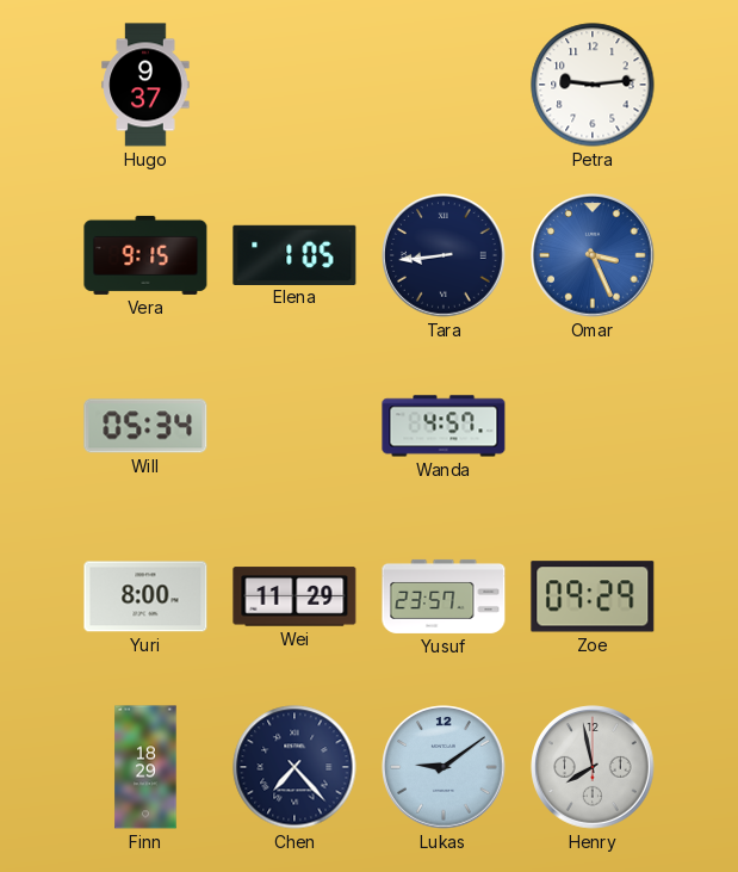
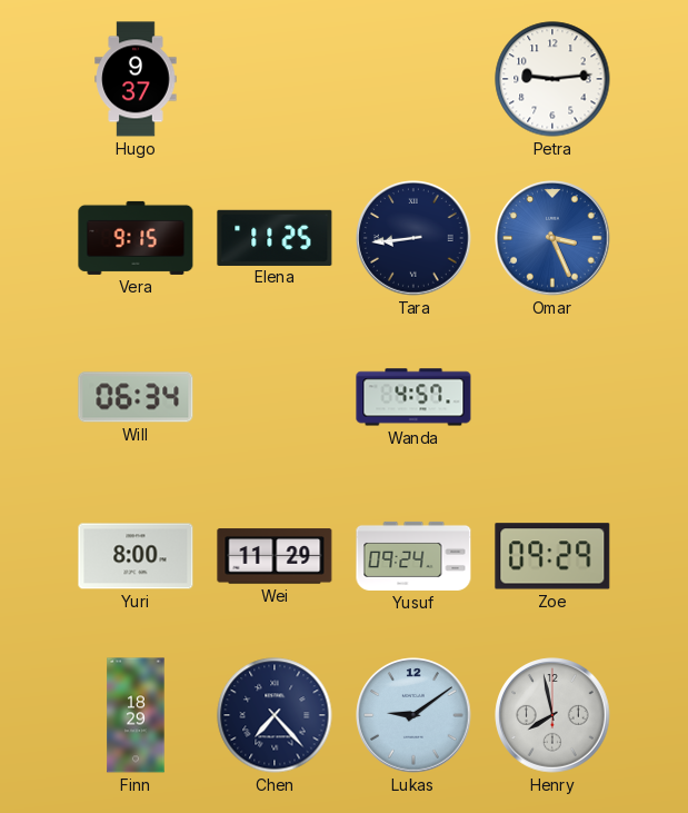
Elena: 1:05 -> 11:25 (275, 237)
Will: 05:34 -> 06:34 (136, 397)
Yusuf: 23:57 -> 09:24 (413, 556)
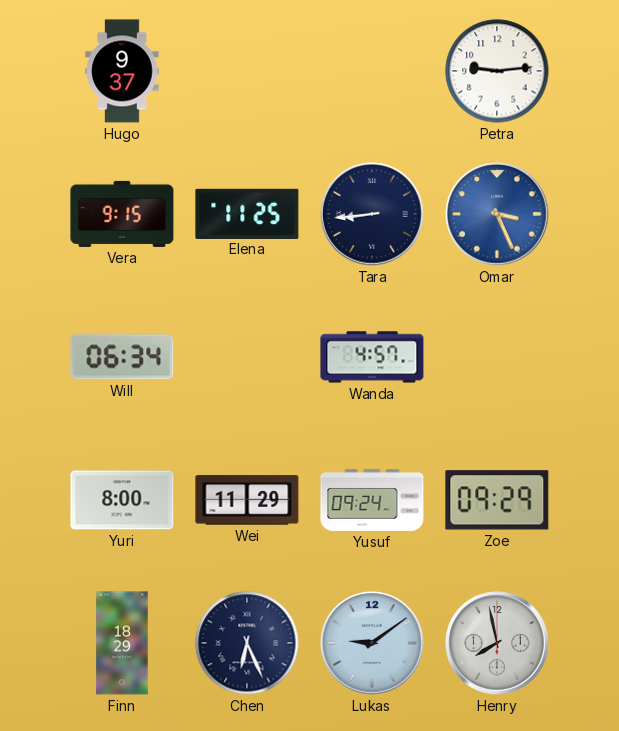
Chen: 7:23 -> 6:26 (247, 643)
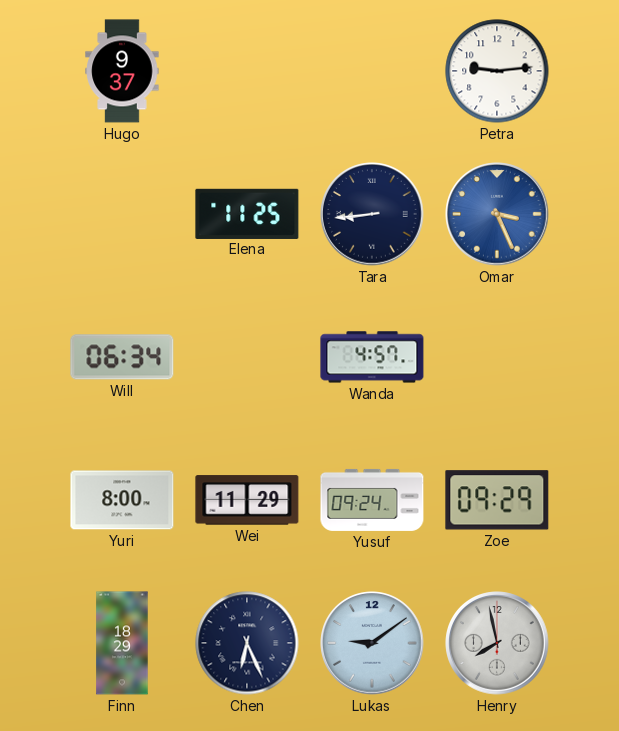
Vera: 9:15 -> none (122, 214)
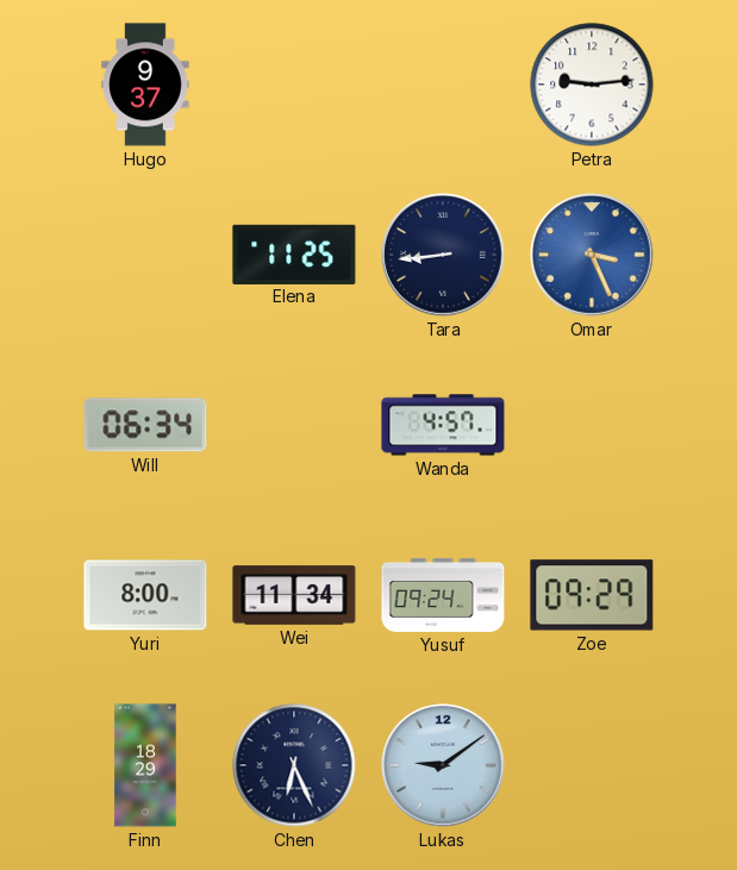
Wei: 11:29 -> 11:34 (294, 595)
Henry: 7:58 -> none (497, 643)
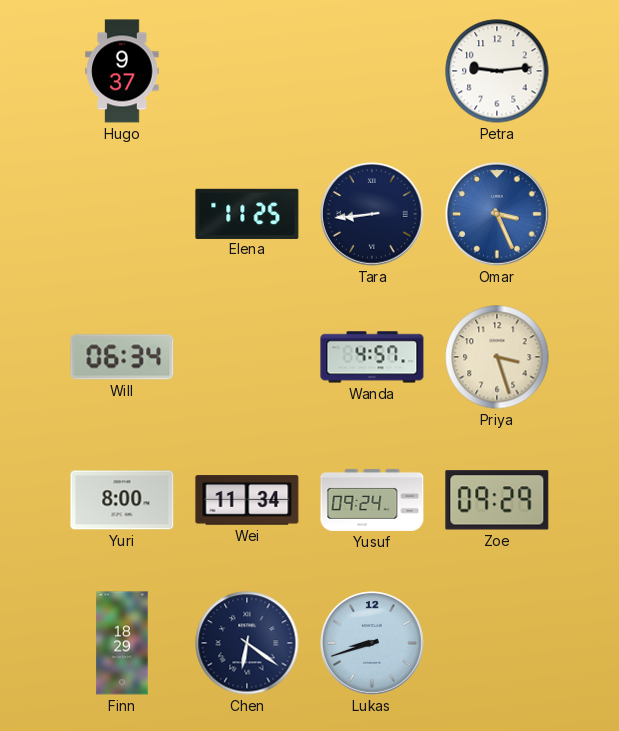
Priya: none -> 3:27 (497, 357)
Chen: 6:26 -> 6:21 (247, 643)
Lukas: 9:09 -> 8:42 (372, 643)
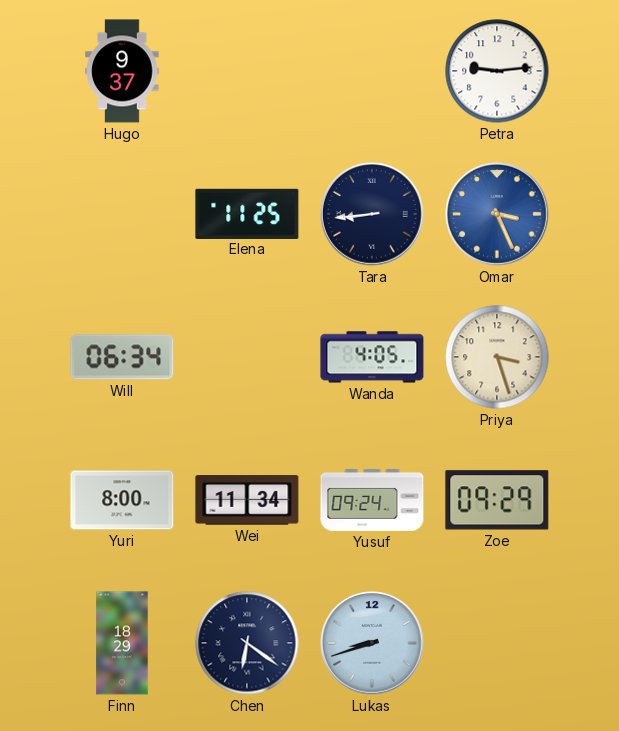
Wanda: 4:57 -> 4:05 (372, 357)
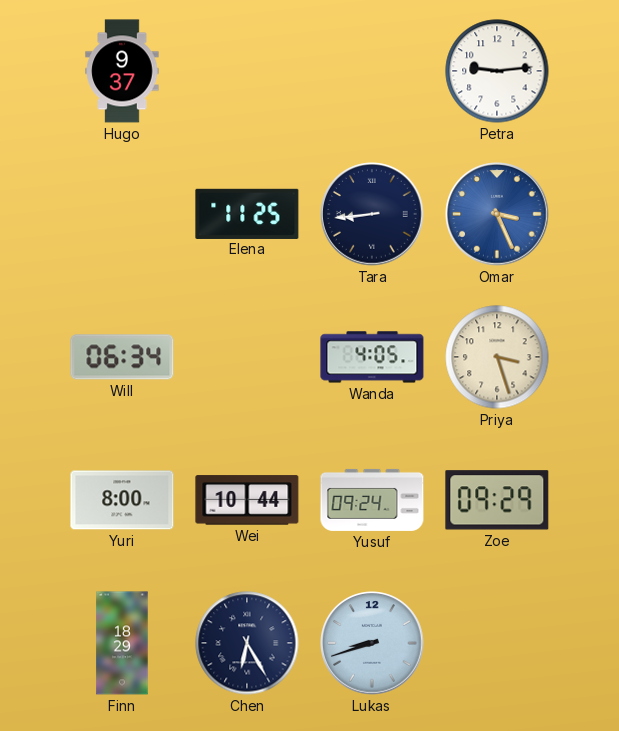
Wei: 11:34 -> 10:44 (247, 500)
Chen: 6:21 -> 6:25 (247, 643)
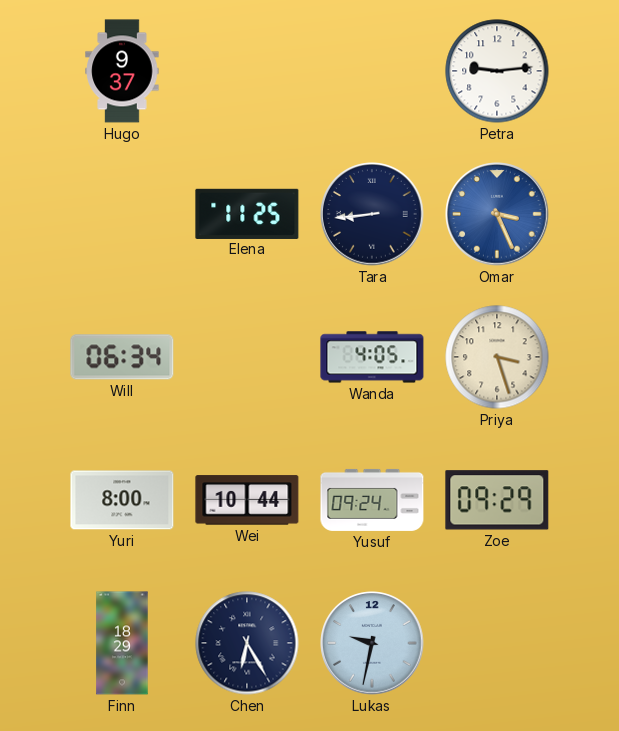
Lukas: 8:42 -> 9:32 (372, 643)
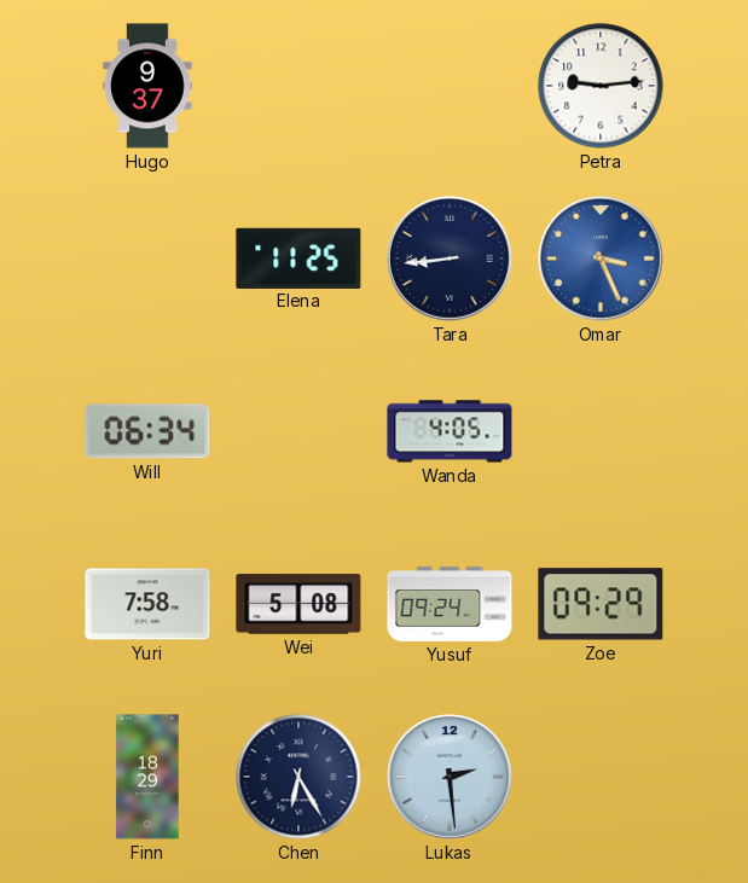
Priya: 3:27 -> none (497, 357)
Yuri: 8:00 -> 7:58 (147, 604)
Wei: 10:44 -> 5:08 (298, 604)
Lukas: 9:32 -> 2:29 (450, 777)
